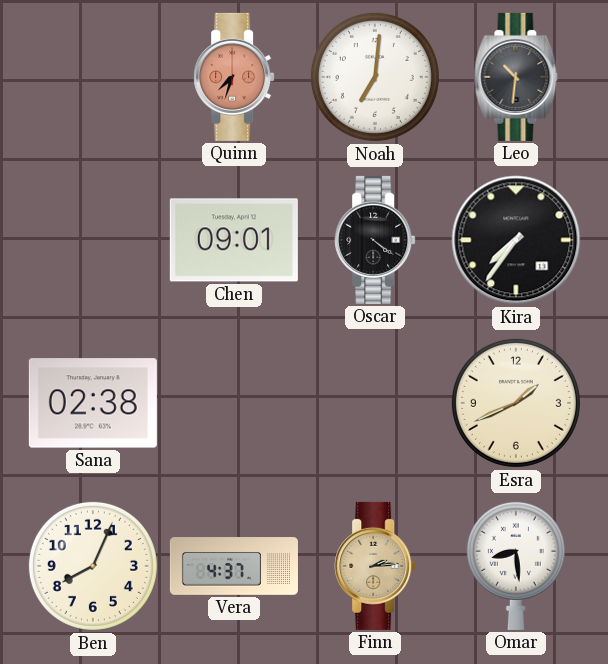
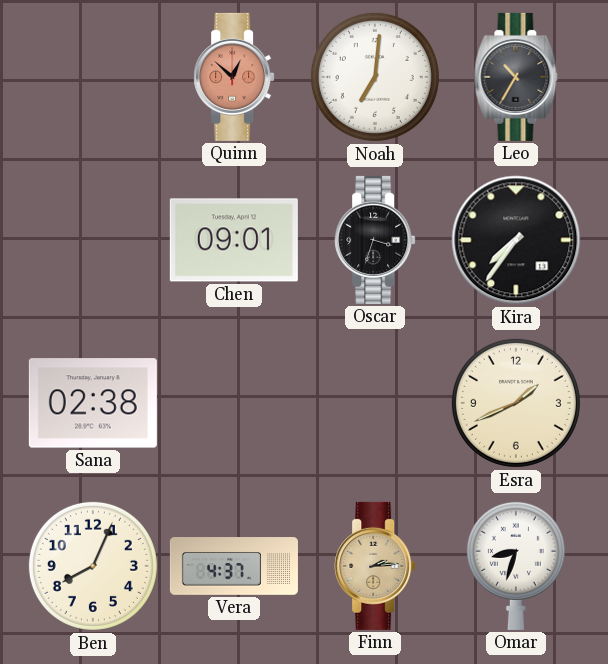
Quinn: 7:33 -> 12:52 (234, 77)
Leo: 10:31 -> 10:35 (516, 77)
Oscar: 4:21 -> 3:33 (375, 240)
Omar: 8:29 -> 8:33 (516, 565)
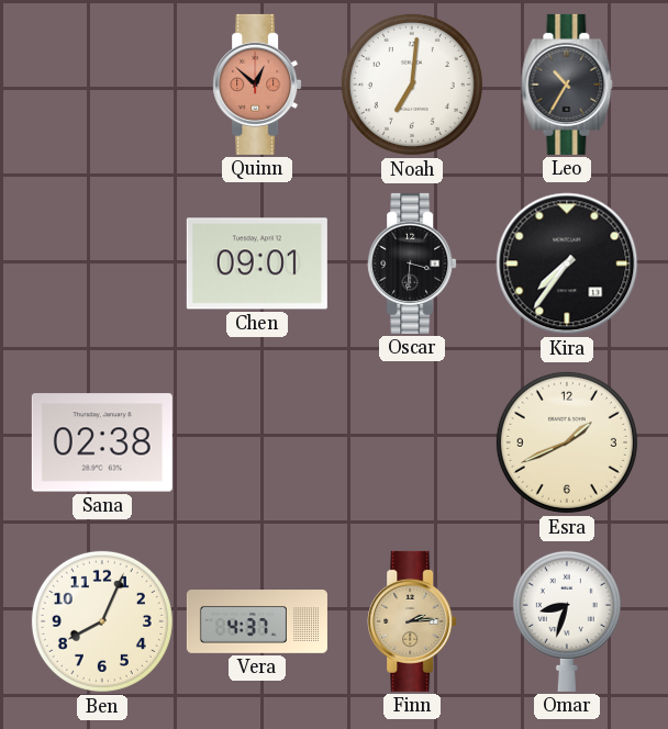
Oscar: 3:33 -> 3:31 (412, 263)
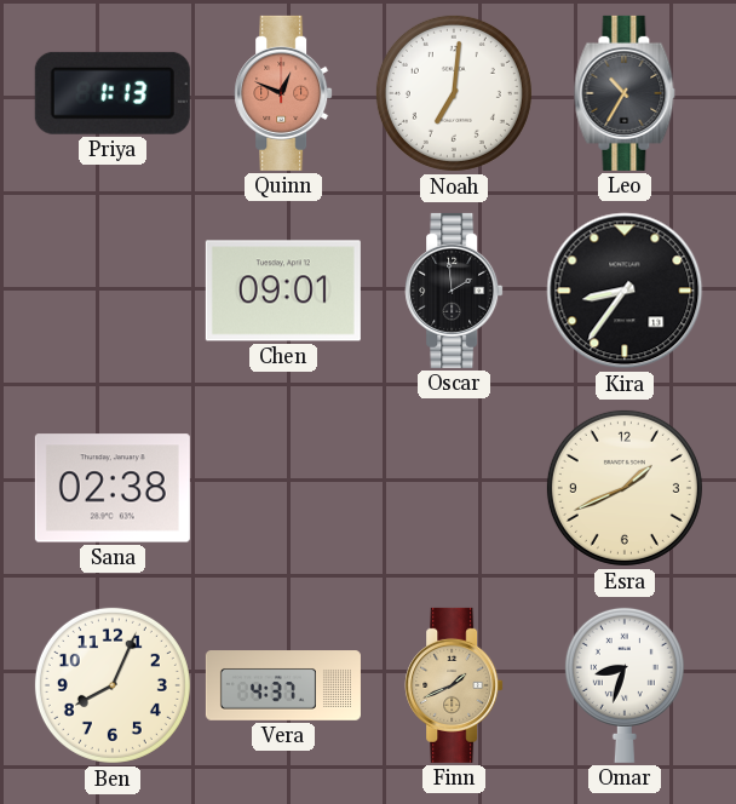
Priya: none -> 1:13 (113, 93)
Quinn: 12:52 -> 12:49 (283, 93)
Oscar: 3:31 -> 1:59 (454, 291)
Kira: 7:36 -> 8:36 (625, 291)
Finn: 2:14 -> 1:41 (454, 685)
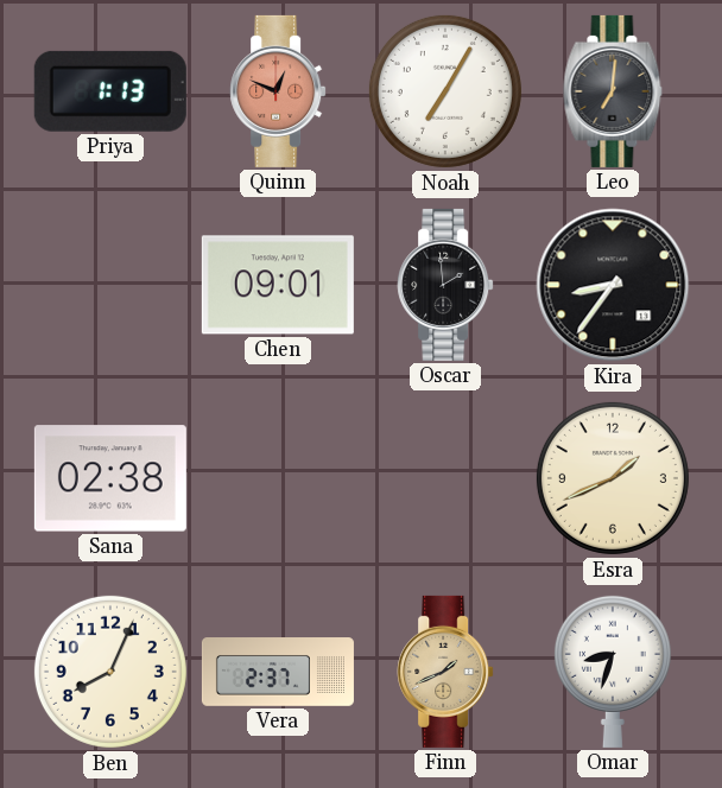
Noah: 7:01 -> 7:05 (445, 91)
Leo: 10:35 -> 7:01 (613, 91)
Vera: 4:37 -> 2:37 (278, 672)
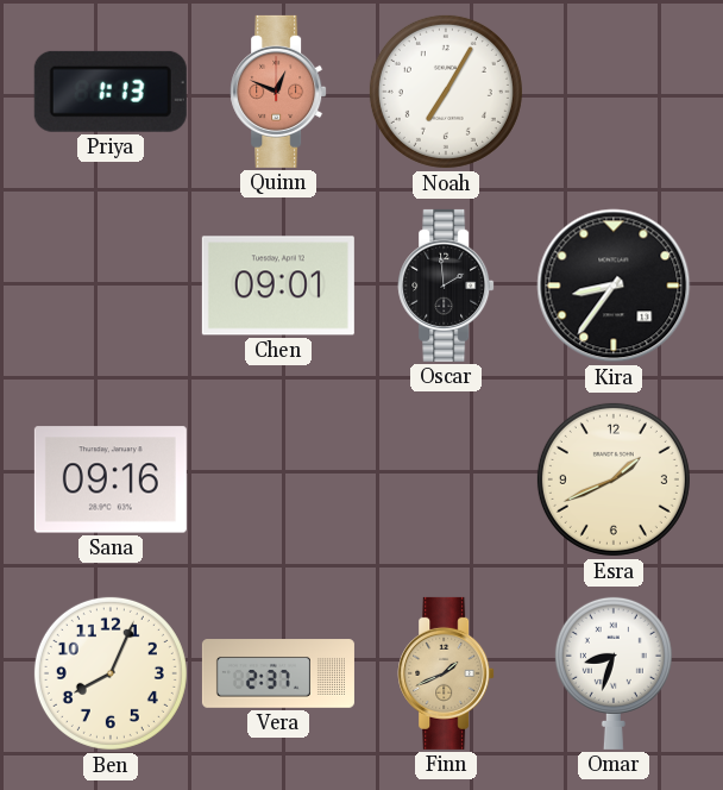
Leo: 7:01 -> none (613, 91)
Sana: 02:38 -> 09:16 (111, 479)
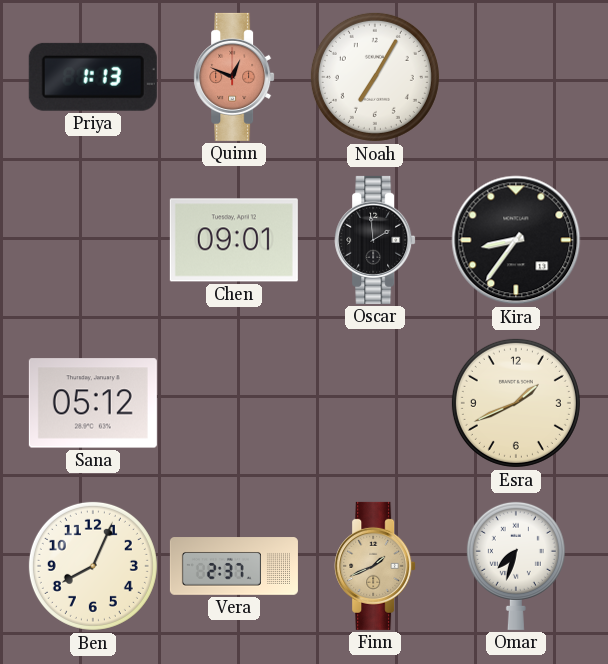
Sana: 09:16 -> 05:12 (93, 403)
Omar: 8:33 -> 7:33 (516, 565)
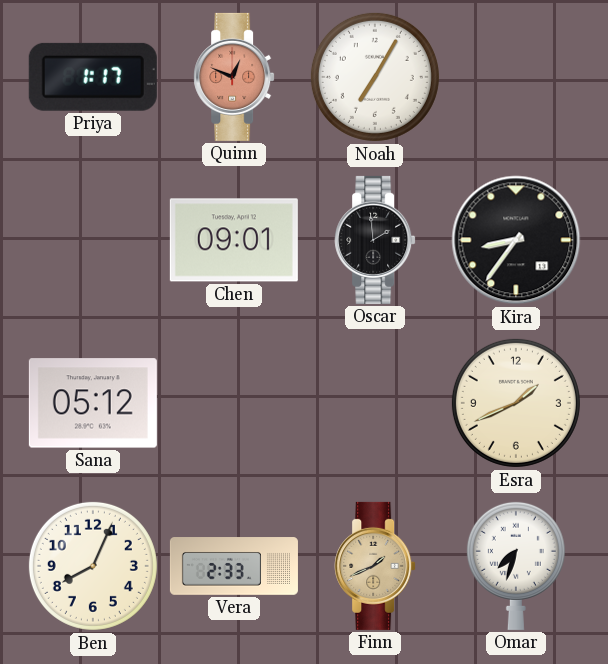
Priya: 1:13 -> 1:17 (93, 77)
Vera: 2:37 -> 2:33 (234, 566)
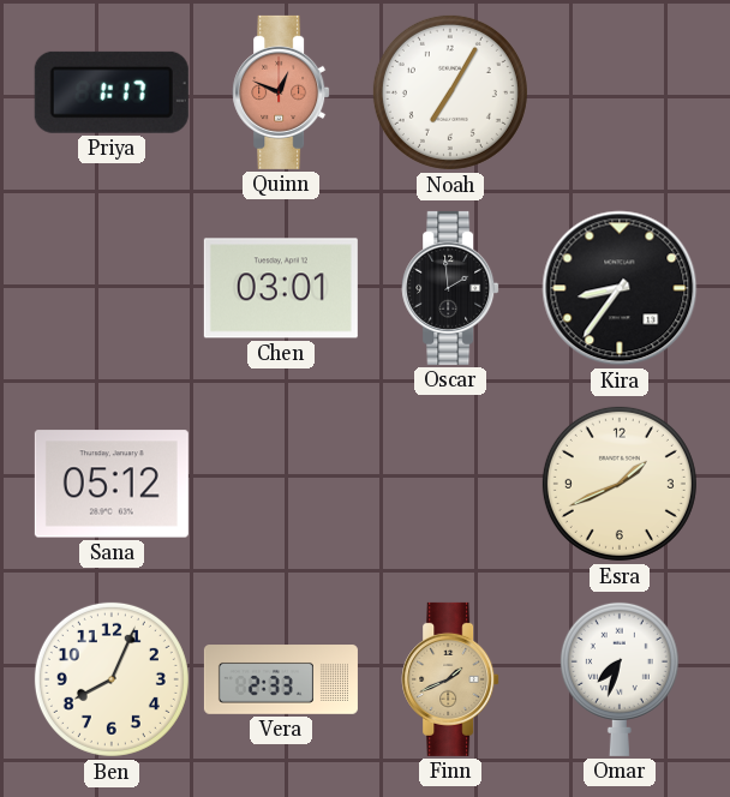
Chen: 09:01 -> 03:01 (281, 288)
